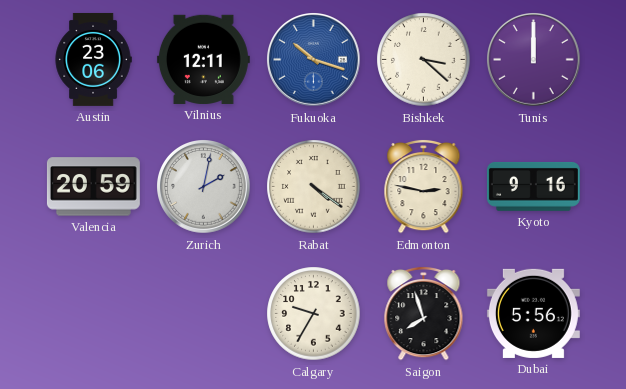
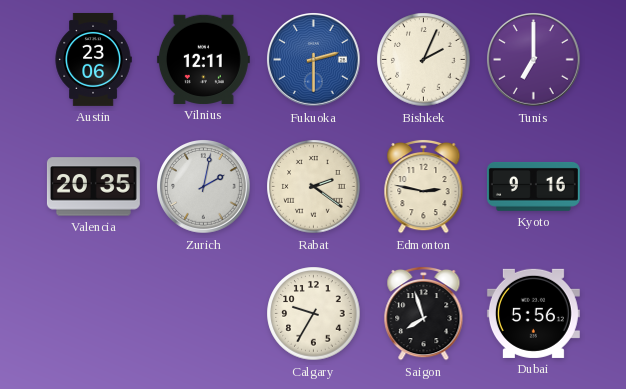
Fukuoka: 10:18 -> 2:30 (314, 60)
Bishkek: 3:22 -> 2:04 (424, 60)
Tunis: 12:00 -> 7:00 (534, 60)
Valencia: 20:59 -> 20:35 (93, 187)
Rabat: 4:21 -> 2:21 (314, 187)
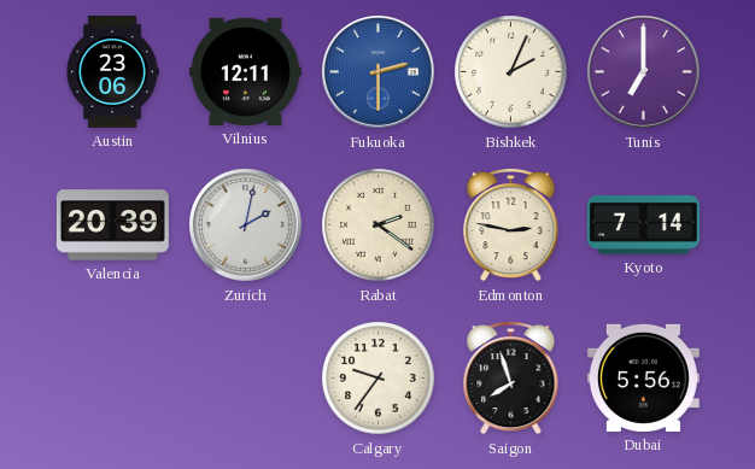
Valencia: 20:35 -> 20:39 (112, 225)
Kyoto: 9:16 -> 7:14 (643, 224)
Calgary: 9:35 -> 9:36 (379, 379)
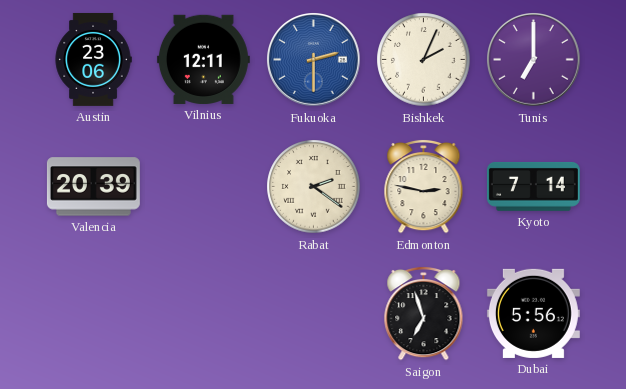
Zurich: 2:02 -> none (246, 225)
Calgary: 9:36 -> none (379, 379)
Saigon: 7:57 -> 6:57 (424, 313)
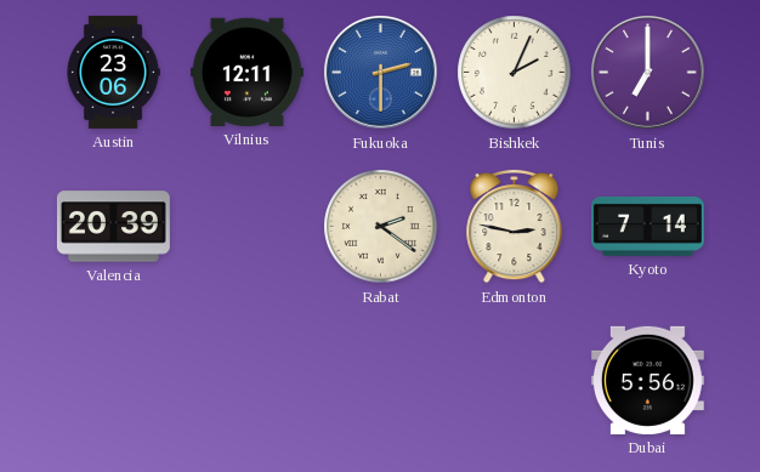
Saigon: 6:57 -> none (424, 313)
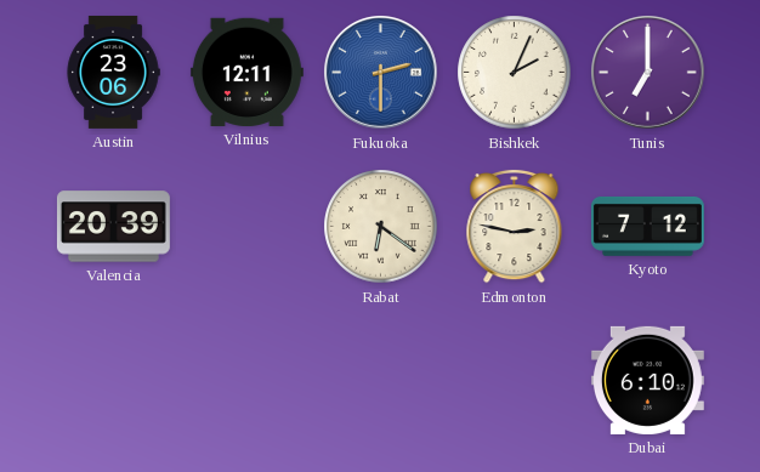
Rabat: 2:21 -> 6:21 (381, 227)
Kyoto: 7:14 -> 7:12 (647, 226)
Dubai: 5:56 -> 6:10 (647, 380)
